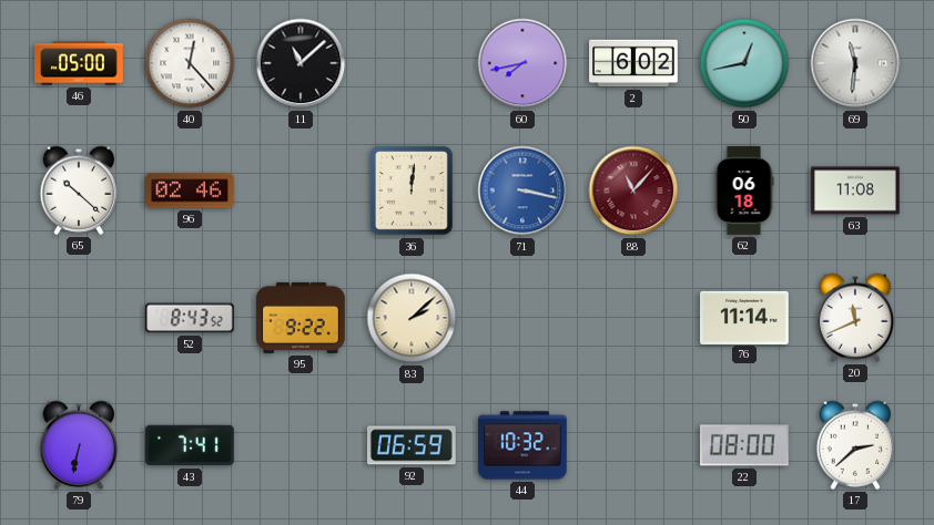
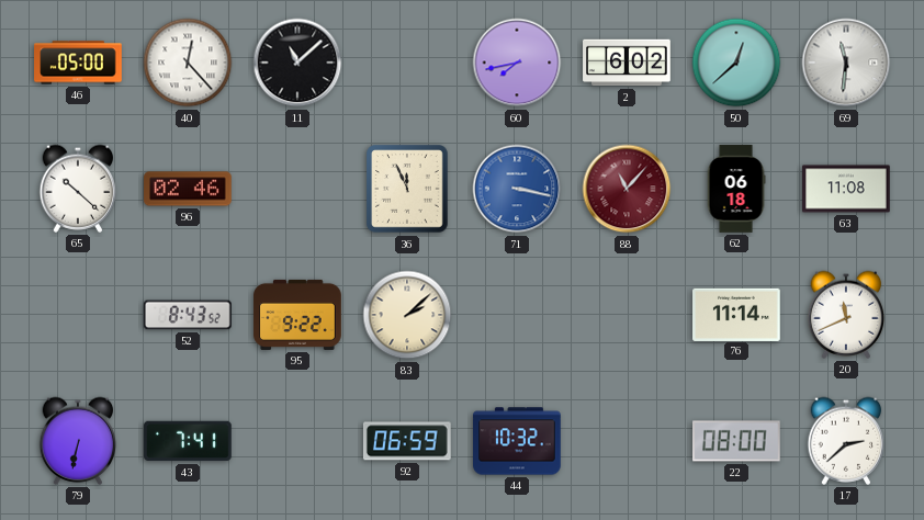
50: 12:43 -> 12:38 (736, 63)
36: 12:01 -> 11:56 (407, 189)
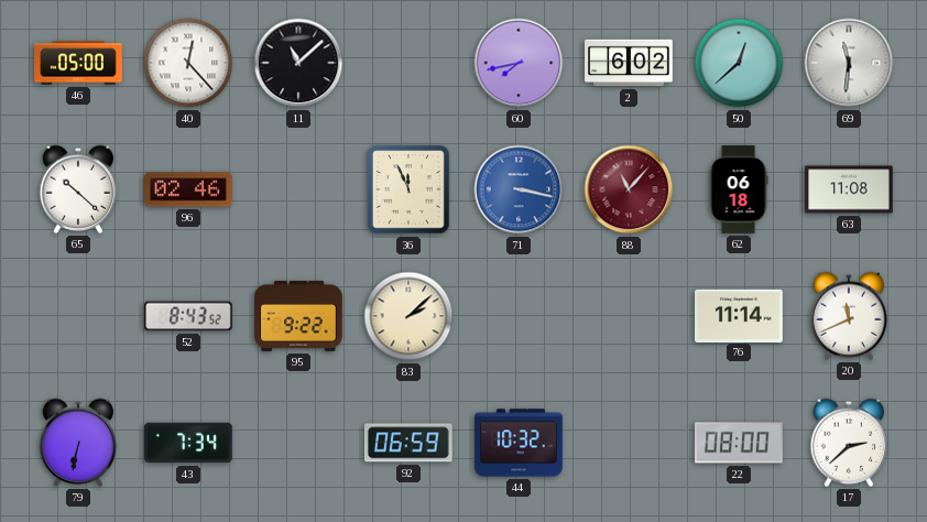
43: 7:41 -> 7:34 (188, 443)
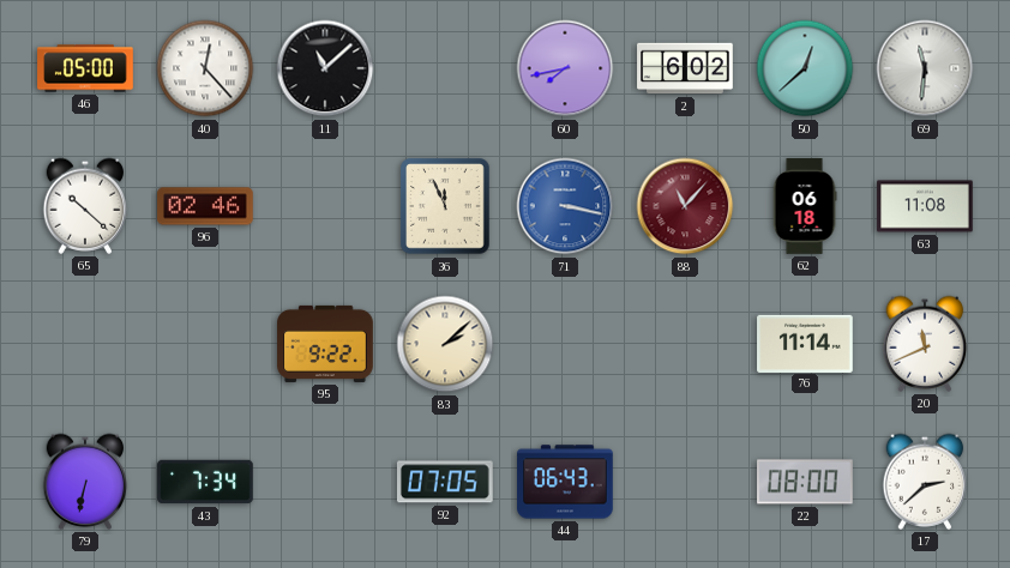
52: 8:43 -> none (188, 316)
92: 06:59 -> 07:05 (445, 482)
44: 10:32 -> 06:43 (565, 482)
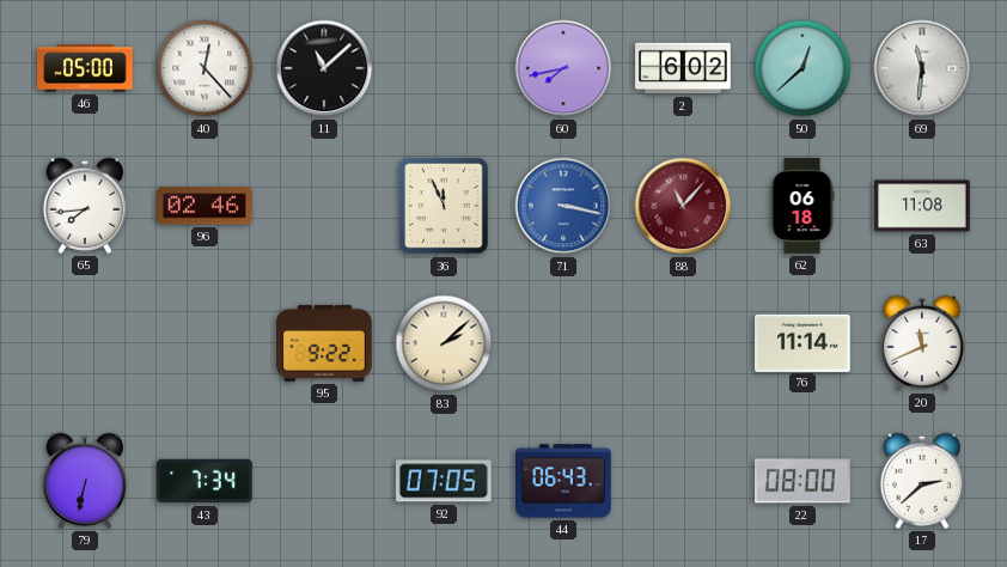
65: 10:22 -> 7:44 (85, 206)
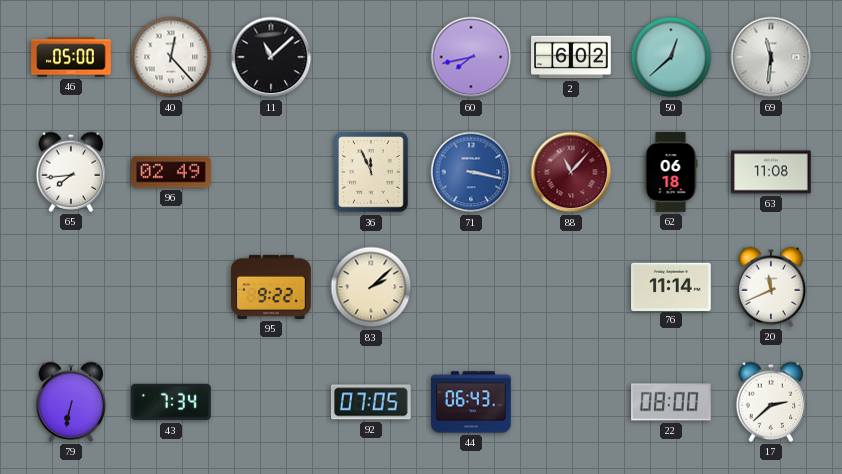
96: 02:46 -> 02:49 (171, 172)
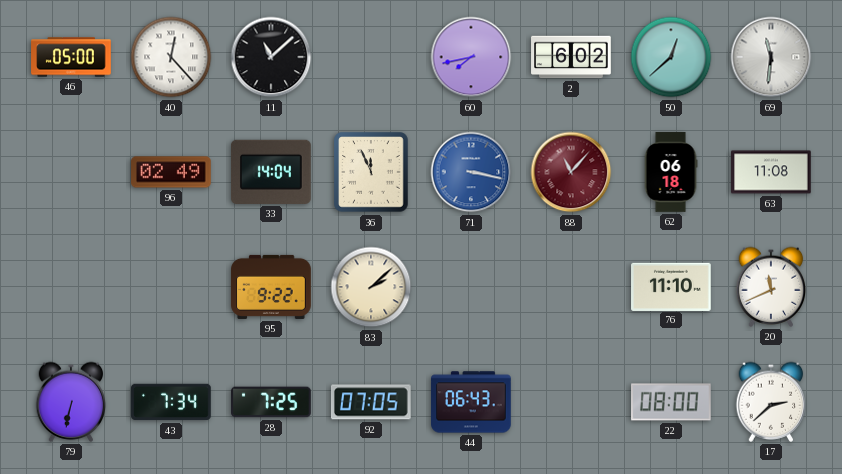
65: 7:44 -> none (71, 172)
33: none -> 14:04 (272, 172)
76: 11:14 -> 11:10 (671, 286)
28: none -> 7:25 (271, 402)
